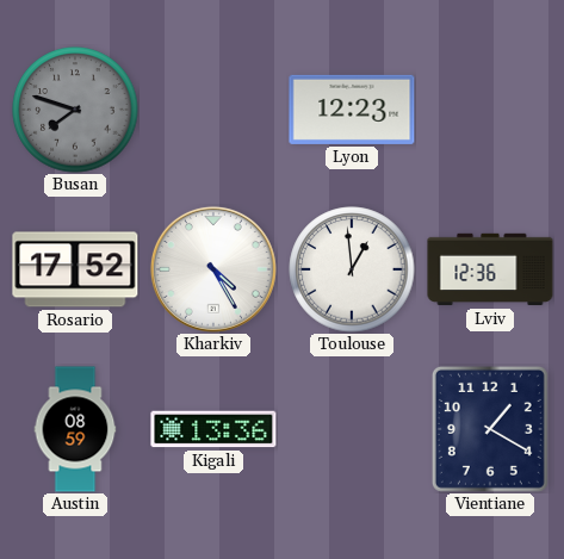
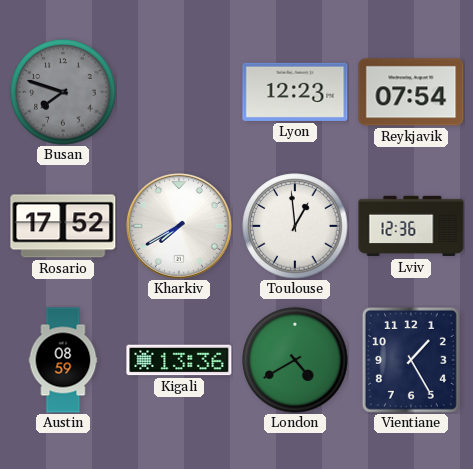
Reykjavik: none -> 07:54 (411, 92)
Kharkiv: 4:25 -> 7:40 (179, 226)
London: none -> 4:40 (295, 360)
Vientiane: 1:20 -> 1:25 (411, 360)
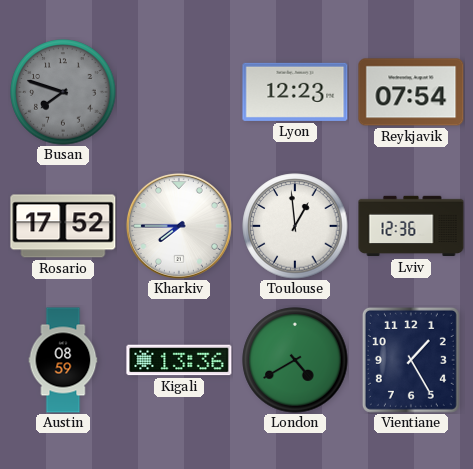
Kharkiv: 7:40 -> 7:45 (179, 226)
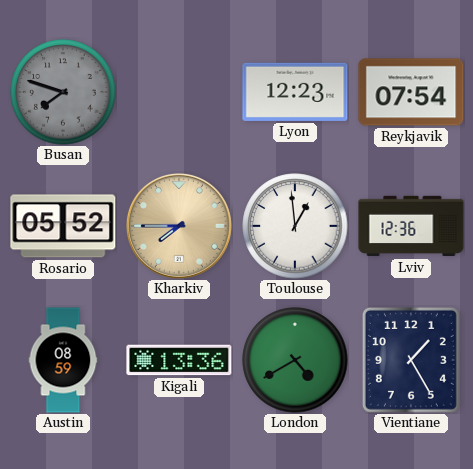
Rosario: 17:52 -> 05:52 (63, 226)
Kharkiv dial: white -> champagne (179, 226)
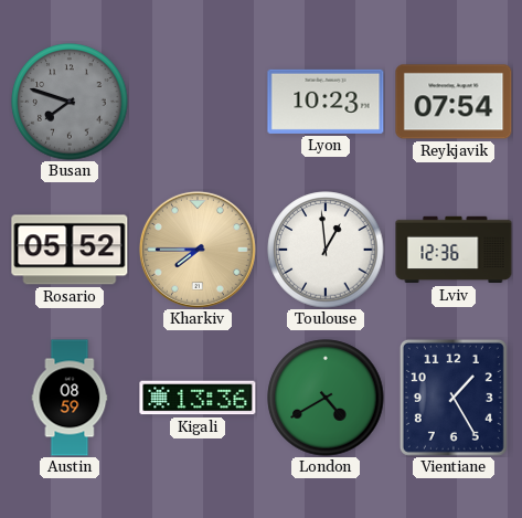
Lyon: 12:23 -> 10:23 (326, 102)
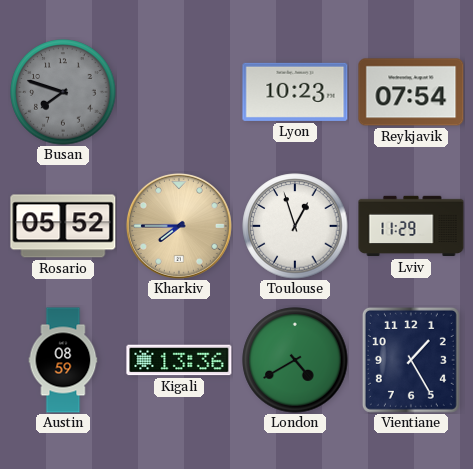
Toulouse: 12:59 -> 12:57 (295, 226)
Lviv: 12:36 -> 11:29 (411, 226)
